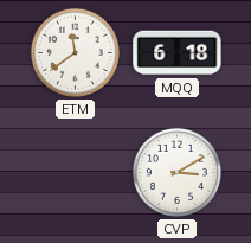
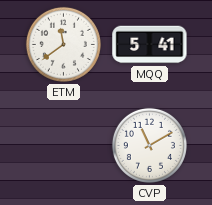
MQQ: 6:18 -> 5:41 (150, 45)
CVP: 3:10 -> 11:10 (149, 145)
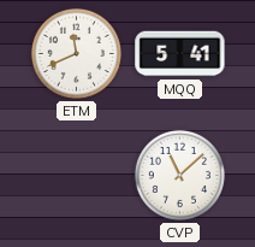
ETM: 11:39 -> 11:41 (76, 53)
CVP: 11:10 -> 11:08 (179, 175)
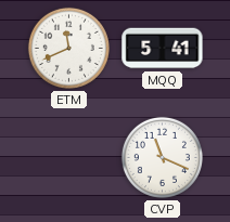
CVP: 11:08 -> 11:19 (162, 157)
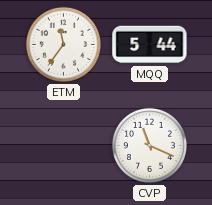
ETM: 11:41 -> 11:36 (63, 44)
MQQ: 5:41 -> 5:44 (150, 45)
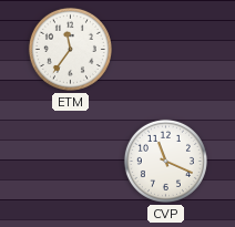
MQQ: 5:44 -> none (150, 45)
